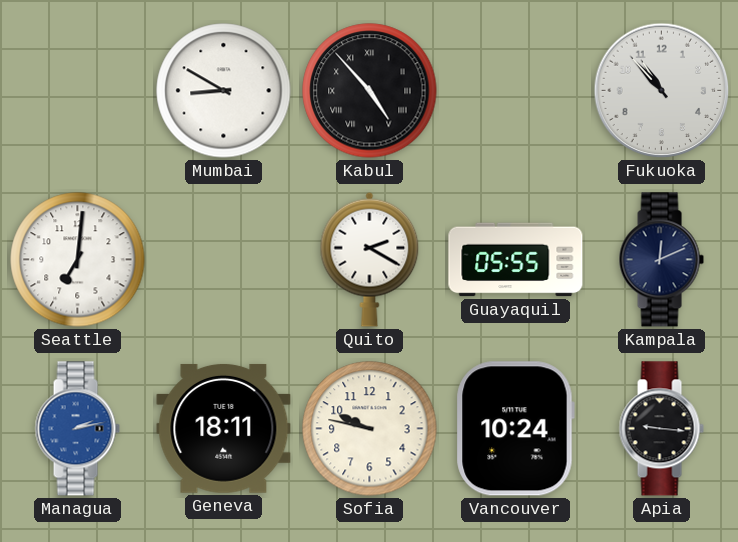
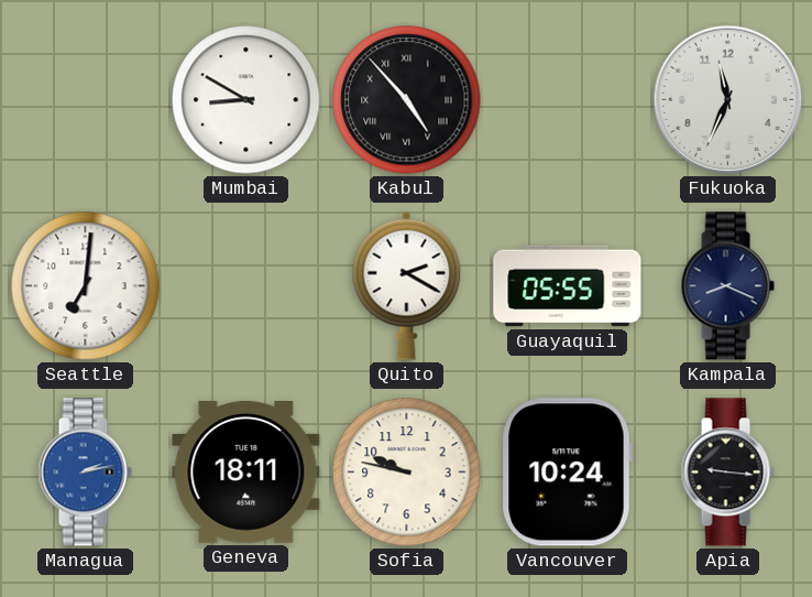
Fukuoka: 10:53 -> 11:34 (728, 100)
Kampala: 12:11 -> 8:19 (727, 286)
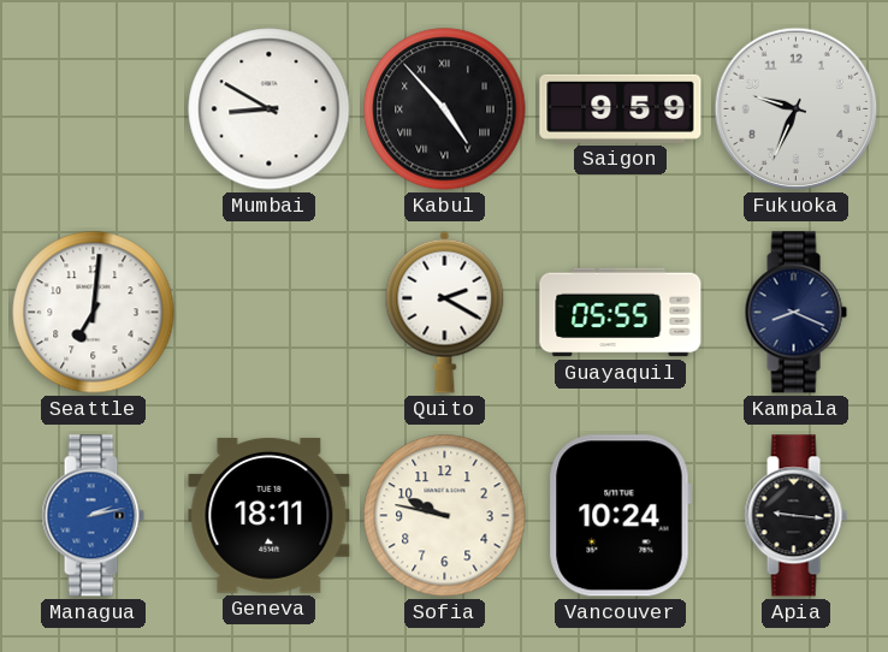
Saigon: none -> 9:59 (621, 108)
Fukuoka: 11:34 -> 9:34 (797, 109)
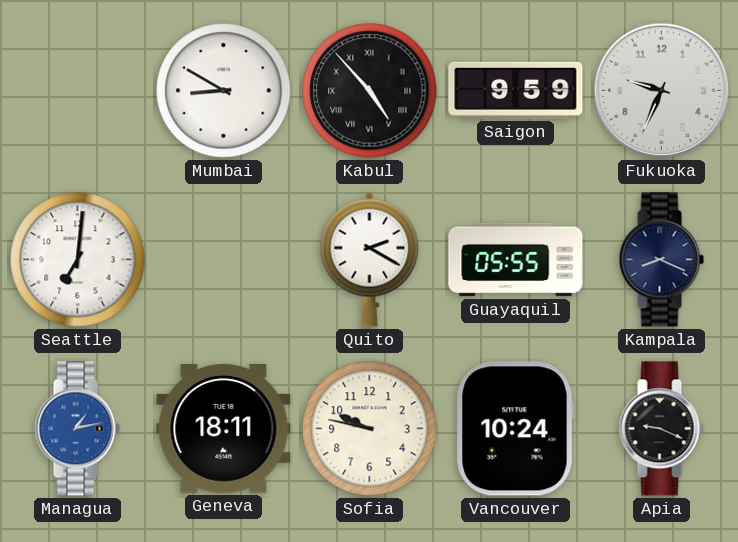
Managua: 2:13 -> 1:13 (77, 429)
Apia: 9:16 -> 9:19 (661, 429)
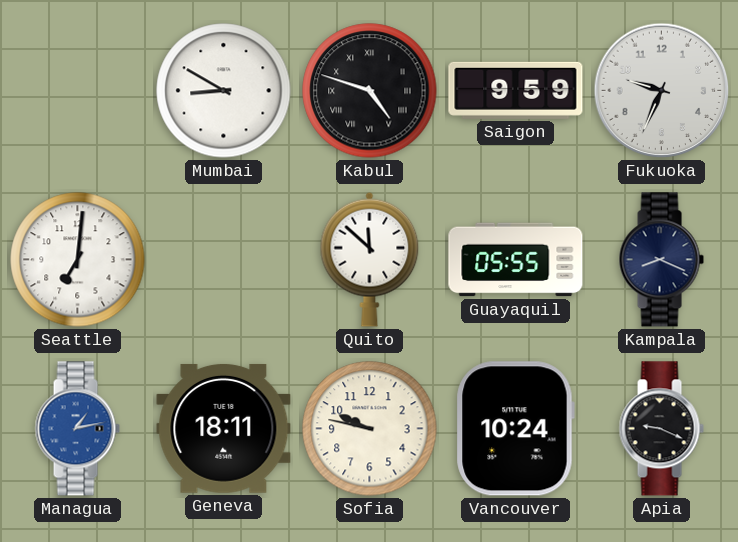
Kabul: 4:53 -> 4:48 (370, 91)
Quito: 2:20 -> 11:52 (370, 259)
